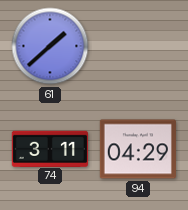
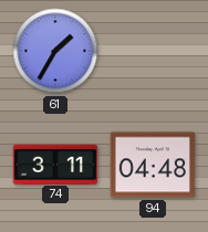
61: 1:38 -> 1:35 (55, 51)
94: 04:29 -> 04:48 (152, 165)
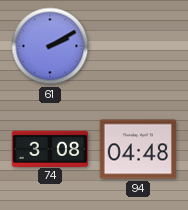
61: 1:35 -> 2:10 (50, 46)
74: 3:11 -> 3:08 (49, 148)
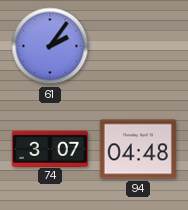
61: 2:10 -> 2:06 (50, 46)
74: 3:08 -> 3:07 (49, 148)
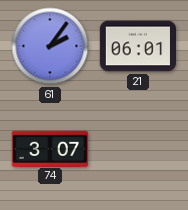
21: none -> 06:01 (137, 46)
94: 04:48 -> none (137, 149)
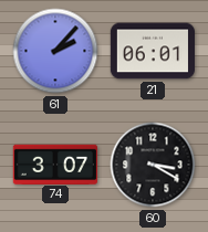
61: 2:06 -> 2:07 (55, 51)
60: none -> 3:20 (153, 165)
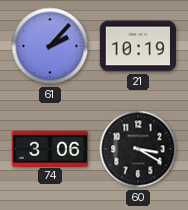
21: 06:01 -> 10:19 (137, 46)
74: 3:07 -> 3:06 (49, 148)
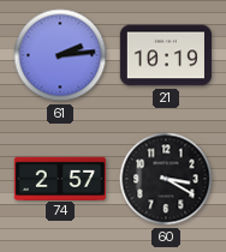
61: 2:07 -> 2:14 (60, 55)
74: 3:06 -> 2:57 (59, 178)
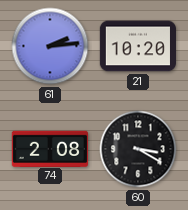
21: 10:19 -> 10:20 (137, 46)
74: 2:57 -> 2:08 (49, 148)
